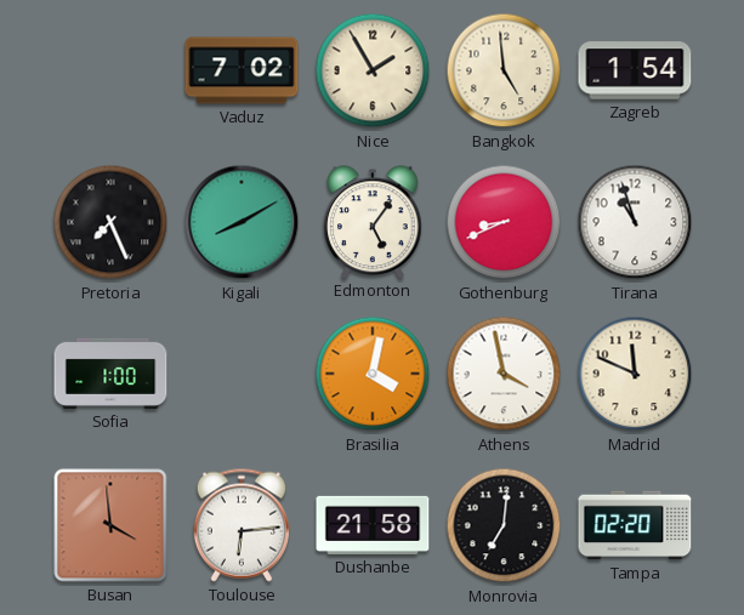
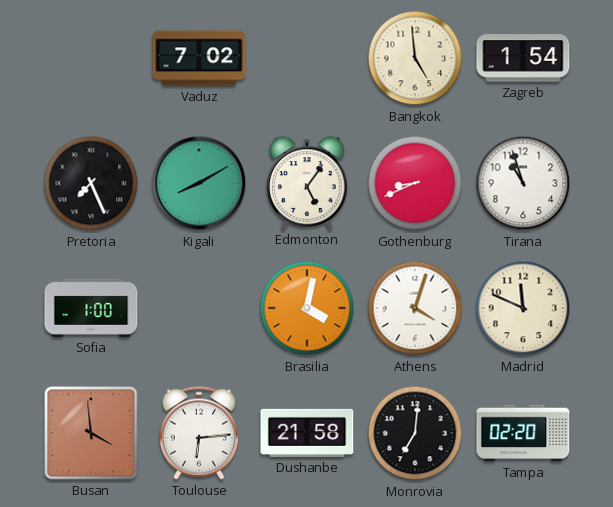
Nice: 1:55 -> none (373, 70)
Athens: 3:58 -> 4:03 (415, 308)
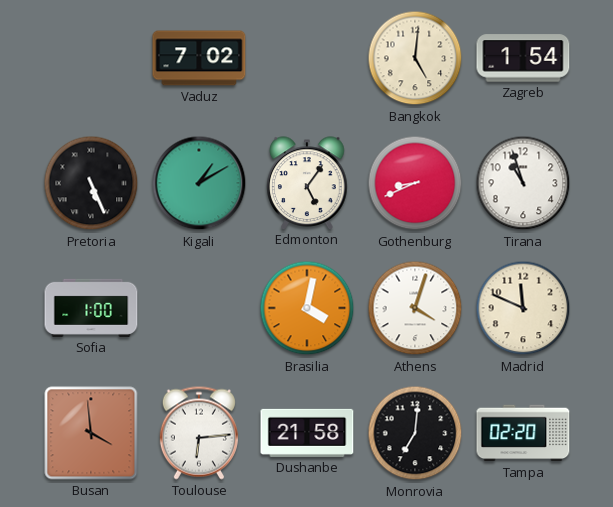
Bangkok: 4:59 -> 5:01 (415, 58)
Pretoria: 7:26 -> 5:26 (91, 183)
Kigali: 8:10 -> 1:10 (199, 183)
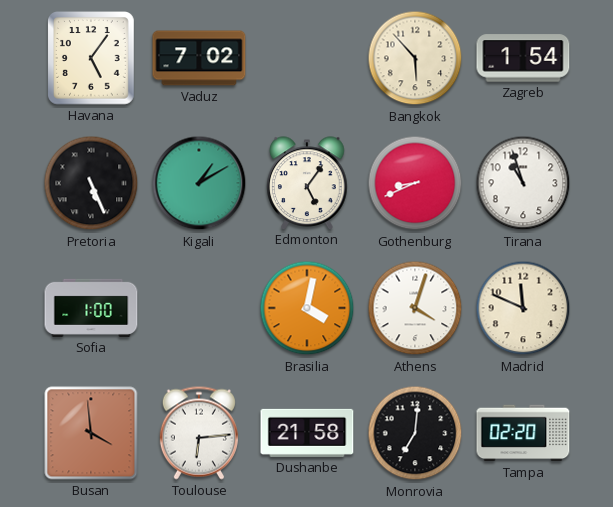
Havana: none -> 5:06 (92, 59)
Bangkok: 5:01 -> 5:53 (415, 58)
